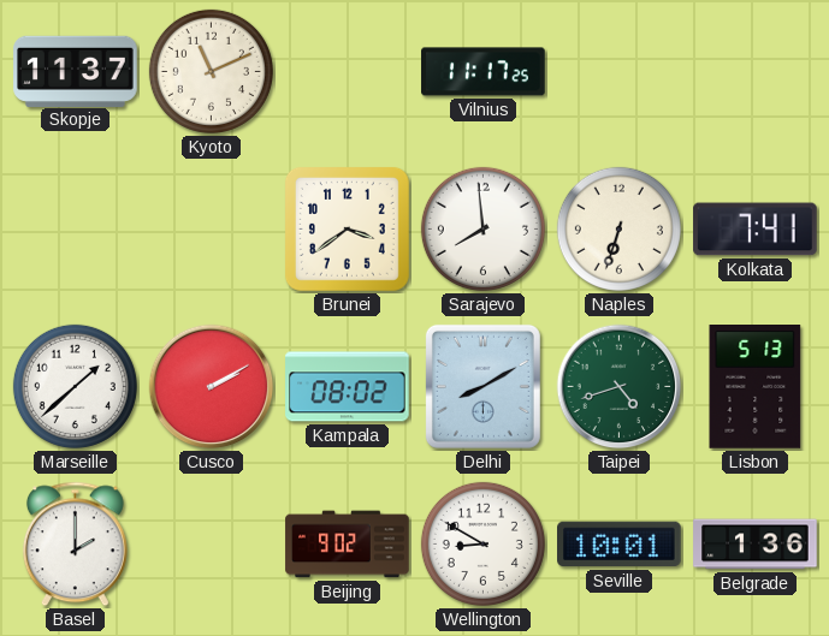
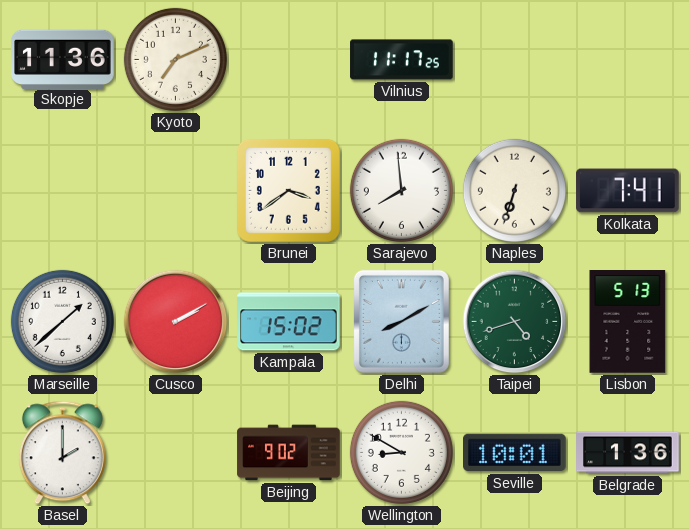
Skopje: 11:37 -> 11:36 (63, 59)
Kyoto: 11:11 -> 7:11 (175, 59)
Kampala: 08:02 -> 15:02 (289, 322)
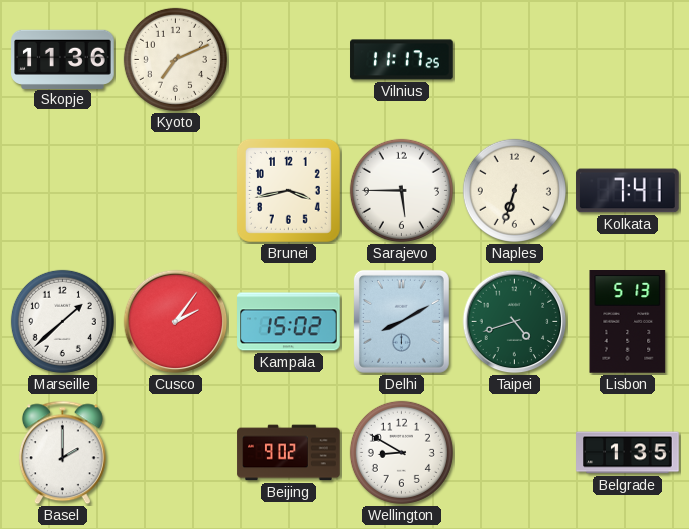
Brunei: 3:39 -> 3:43 (288, 190)
Sarajevo: 7:59 -> 5:45 (401, 190)
Cusco: 2:10 -> 2:06 (176, 322)
Seville: 10:01 -> none (515, 453)
Belgrade: 1:36 -> 1:35 (628, 453)
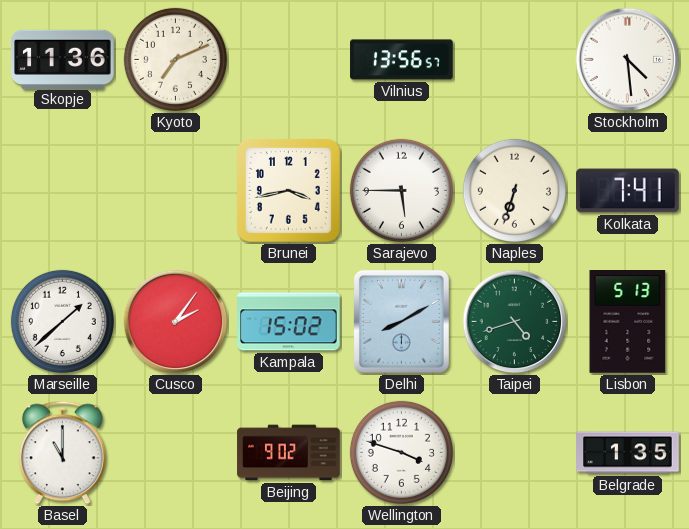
Vilnius: 11:17 -> 13:56 (402, 60)
Stockholm: none -> 4:29 (628, 60)
Basel: 2:00 -> 11:00 (62, 453)
Wellington: 8:50 -> 3:48 (401, 452)
